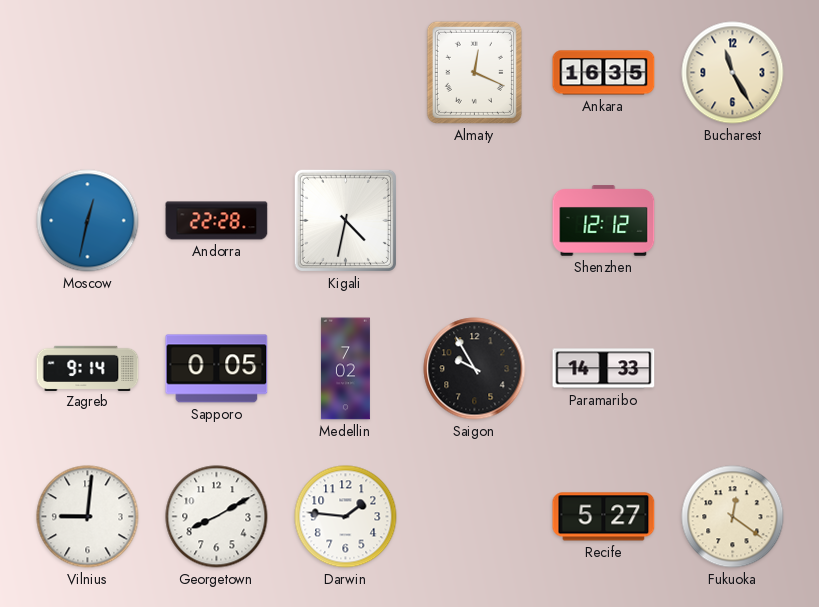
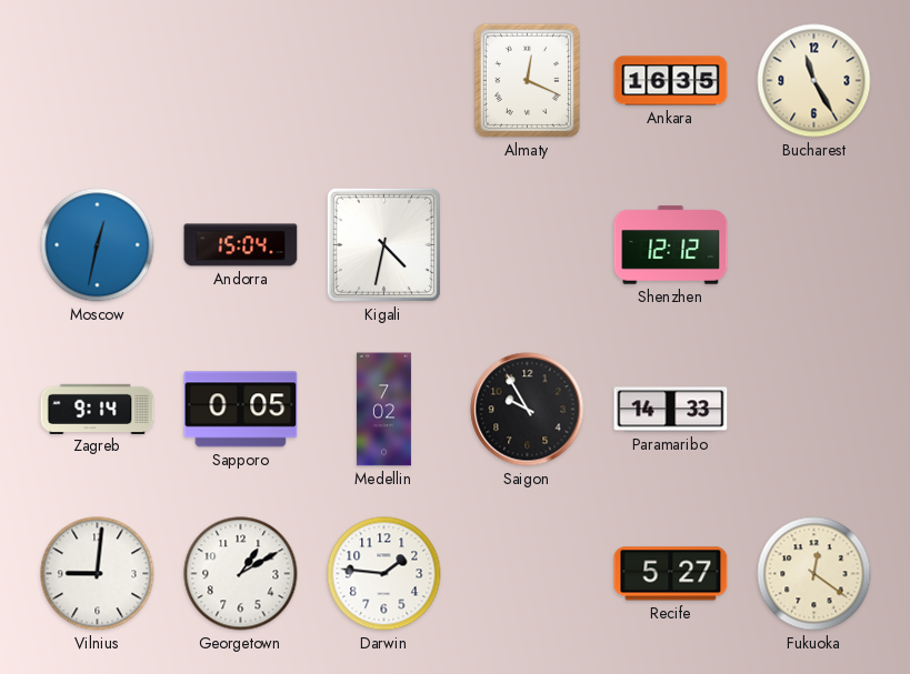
Andorra: 22:28 -> 15:04 (241, 245)
Georgetown: 8:10 -> 1:10 (241, 574)
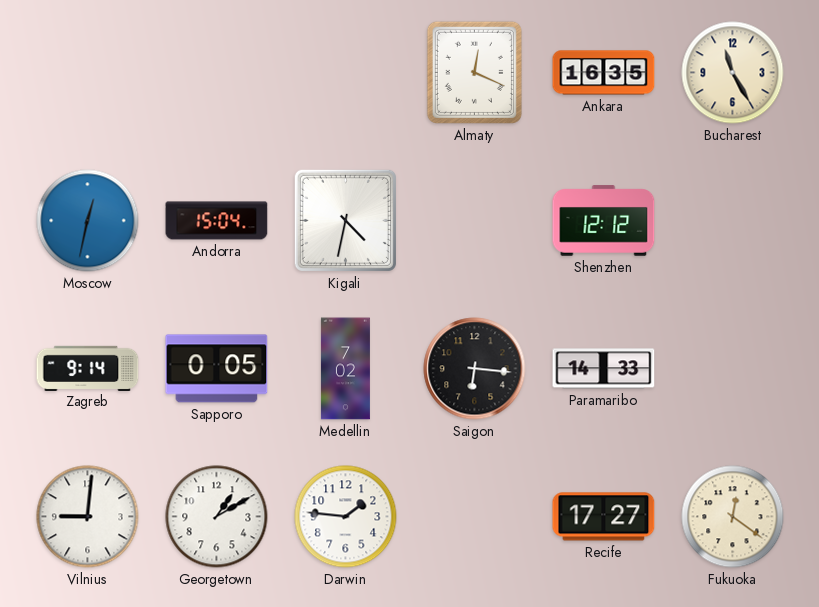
Saigon: 9:55 -> 6:16 (475, 369)
Recife: 5:27 -> 17:27 (604, 517)
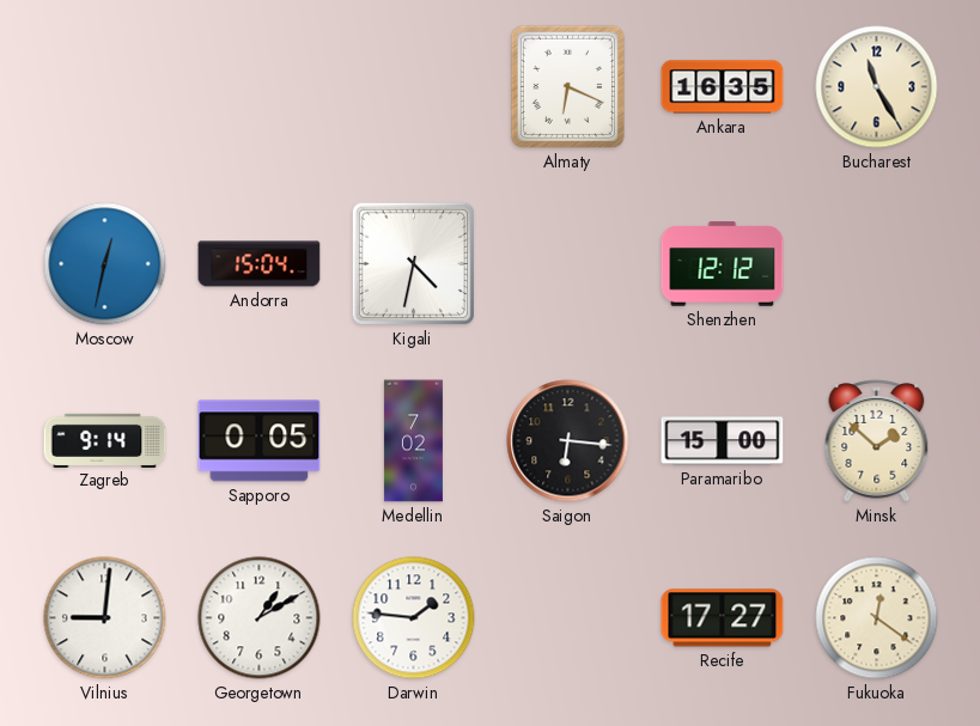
Almaty: 12:19 -> 6:19 (567, 86)
Paramaribo: 14:33 -> 15:00 (723, 441)
Minsk: none -> 1:52 (877, 441)
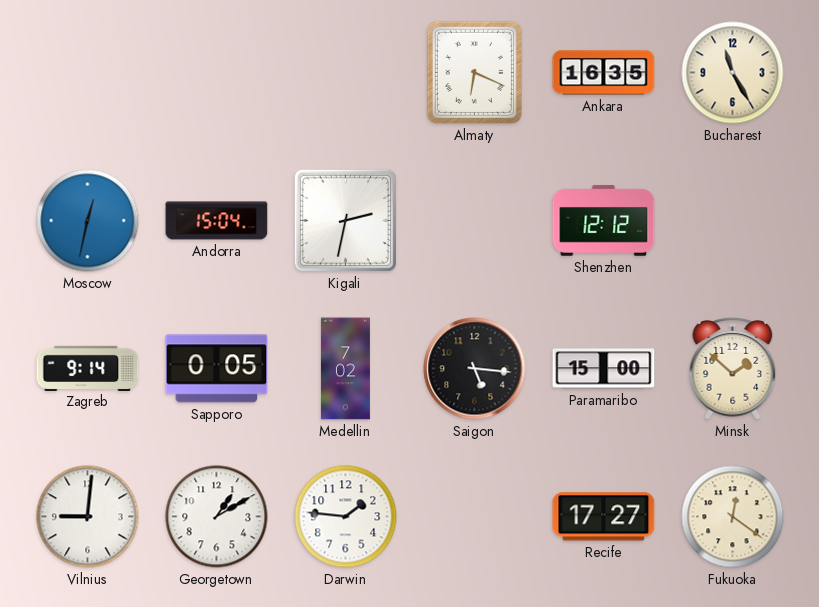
Kigali: 4:32 -> 2:32 (345, 220)
Saigon: 6:16 -> 5:16 (475, 369)
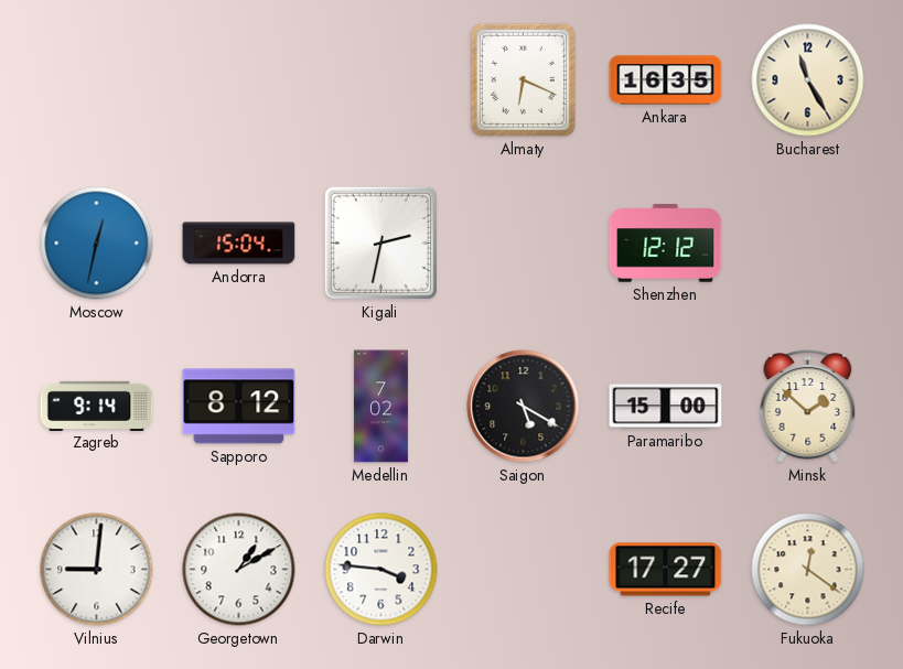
Sapporo: 0:05 -> 8:12 (239, 407)
Saigon: 5:16 -> 5:20 (524, 407)
Darwin: 1:46 -> 3:46 (381, 570)
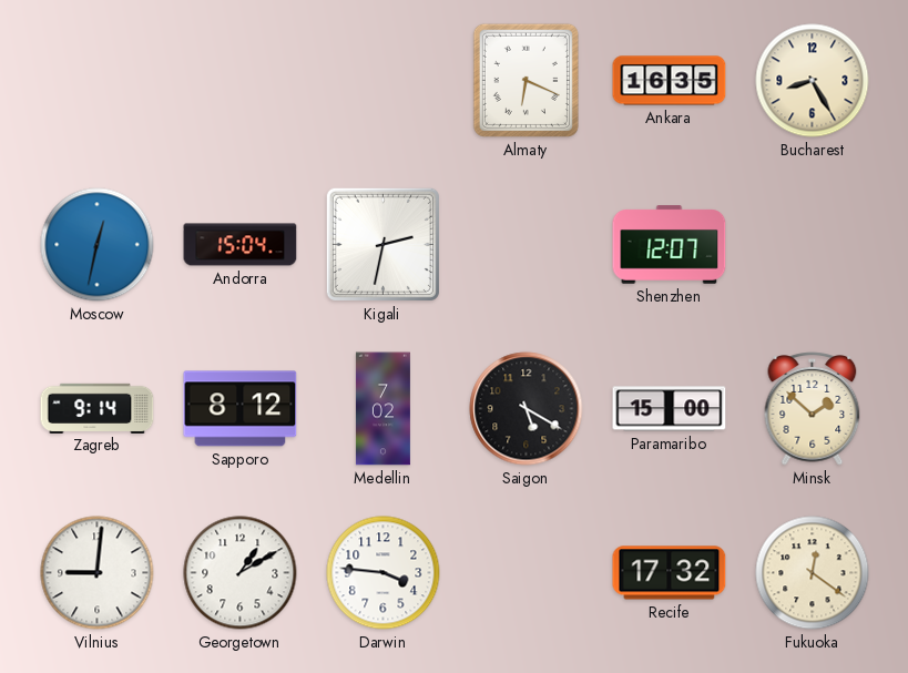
Bucharest: 11:25 -> 8:25 (813, 81)
Shenzhen: 12:12 -> 12:07 (670, 245)
Recife: 17:27 -> 17:32 (670, 573)
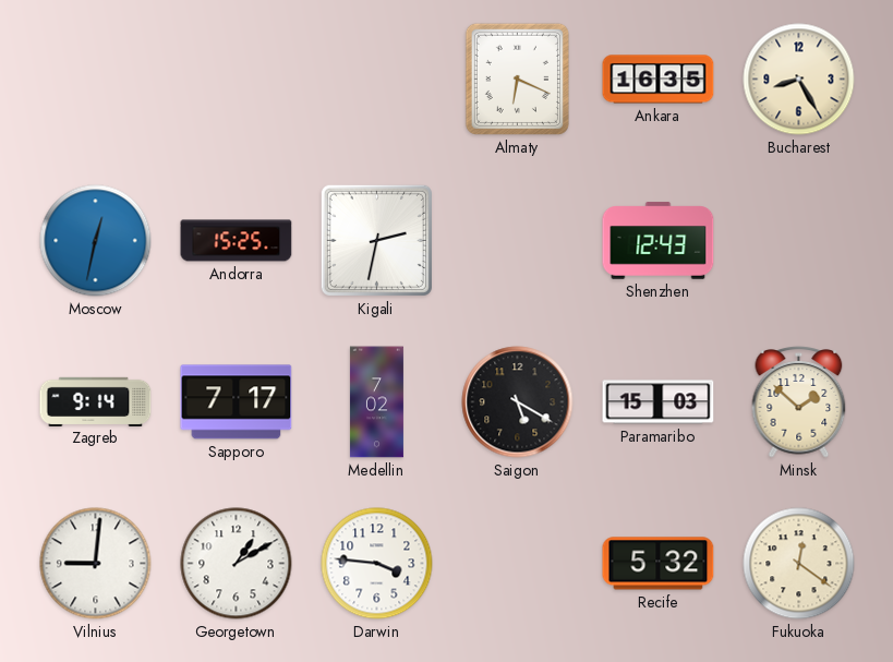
Andorra: 15:04 -> 15:25 (237, 241)
Shenzhen: 12:07 -> 12:43 (659, 241)
Sapporo: 8:12 -> 7:17 (237, 402)
Paramaribo: 15:00 -> 15:03 (659, 402)
Recife: 17:32 -> 5:32 (659, 564)
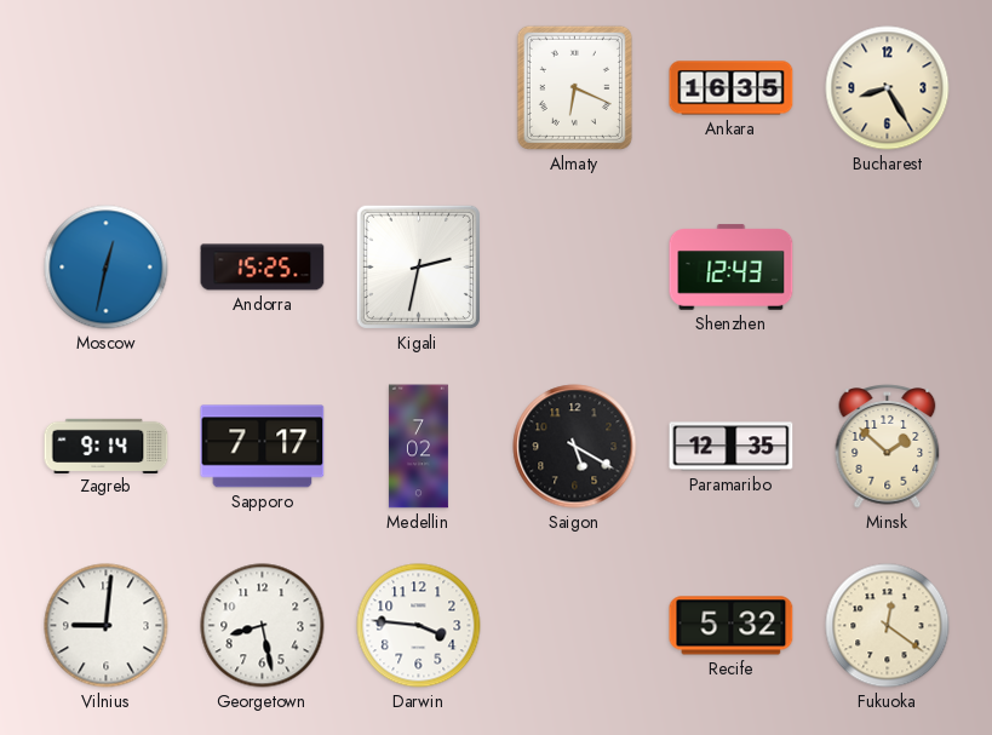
Paramaribo: 15:03 -> 12:35 (732, 447)
Georgetown: 1:10 -> 8:28 (263, 626)
